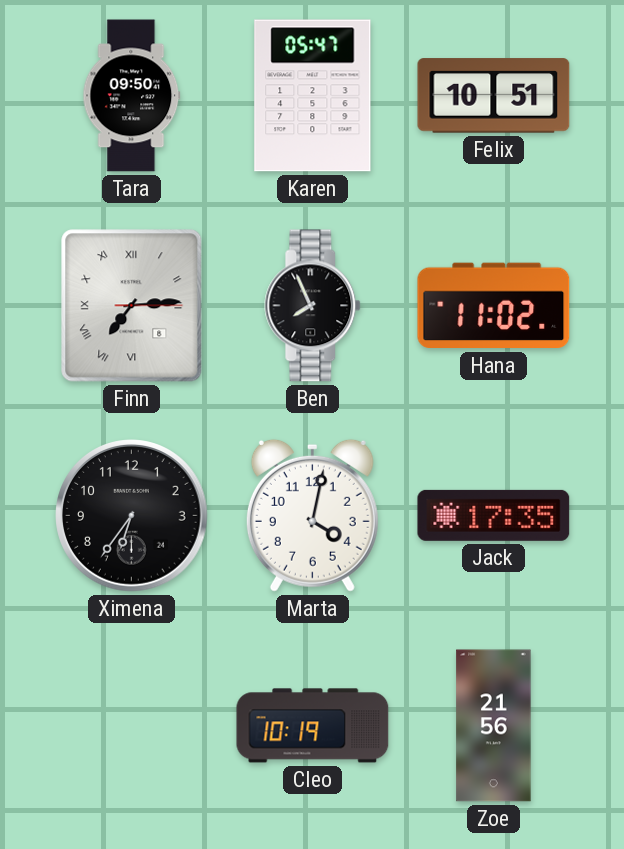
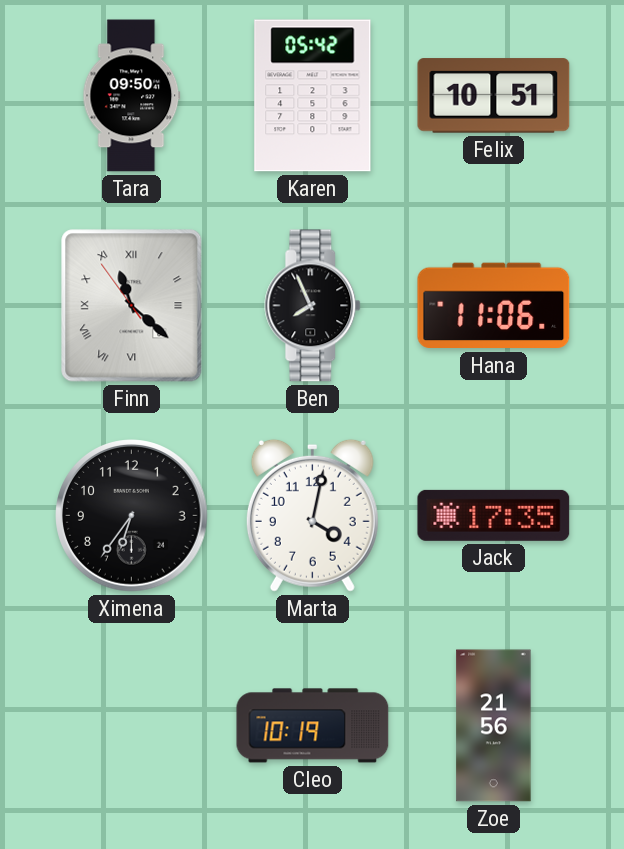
Karen: 05:47 -> 05:42 (313, 96)
Finn: 7:14 -> 11:21 (132, 306)
Hana: 11:02 -> 11:06 (494, 306)
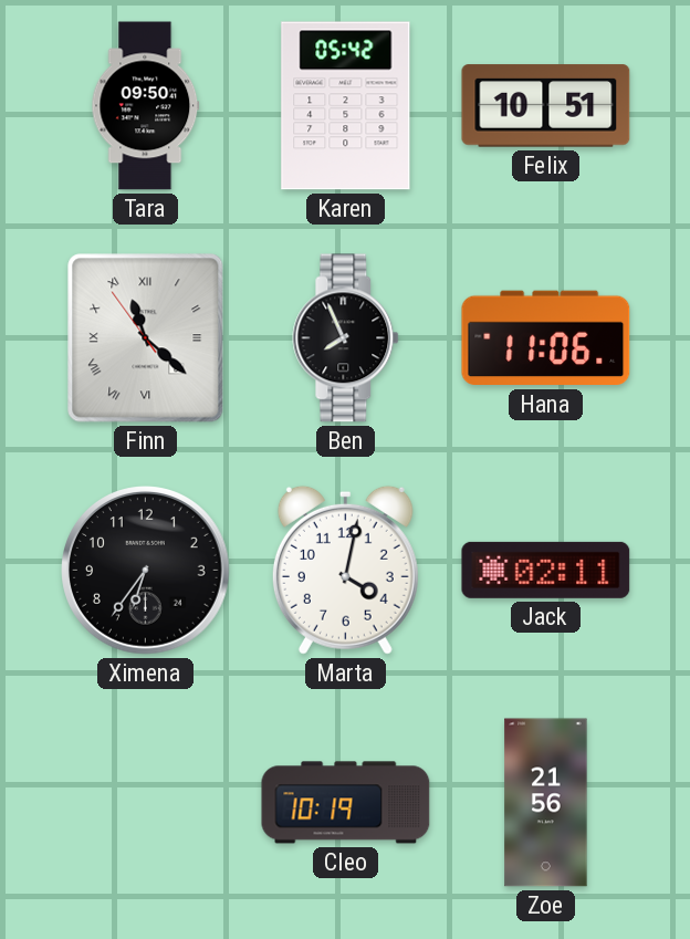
Jack: 17:35 -> 02:11 (546, 570)
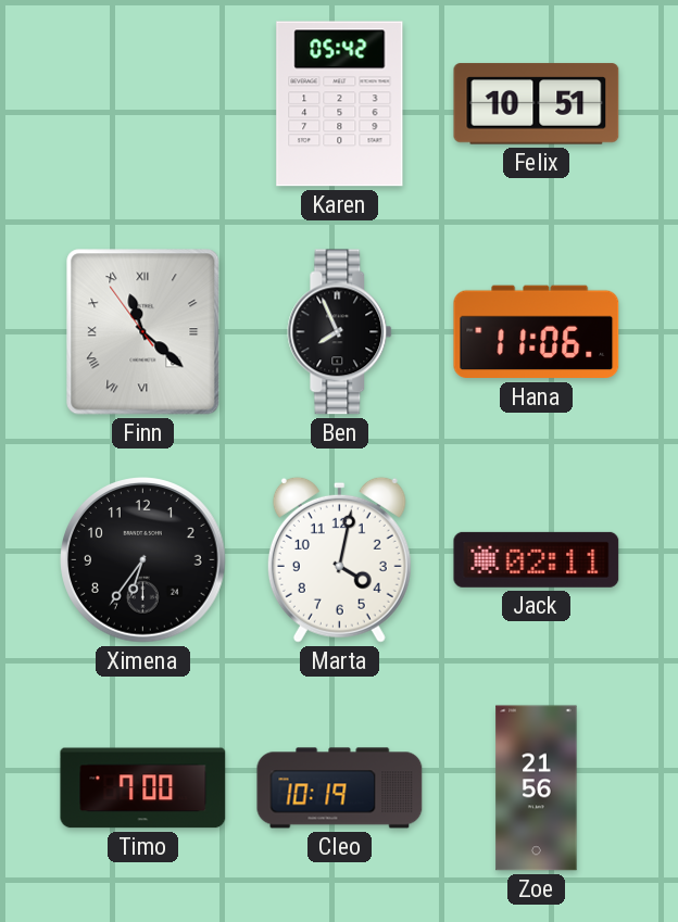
Tara: 09:50 -> none (146, 106)
Timo: none -> 7:00 (143, 788)
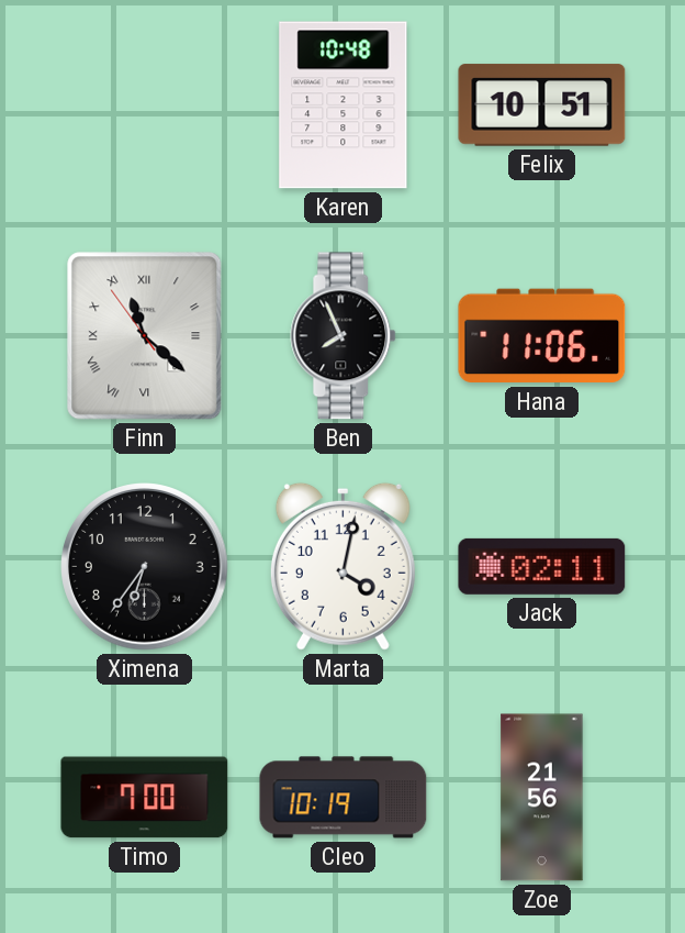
Karen: 05:42 -> 10:48 (344, 105)
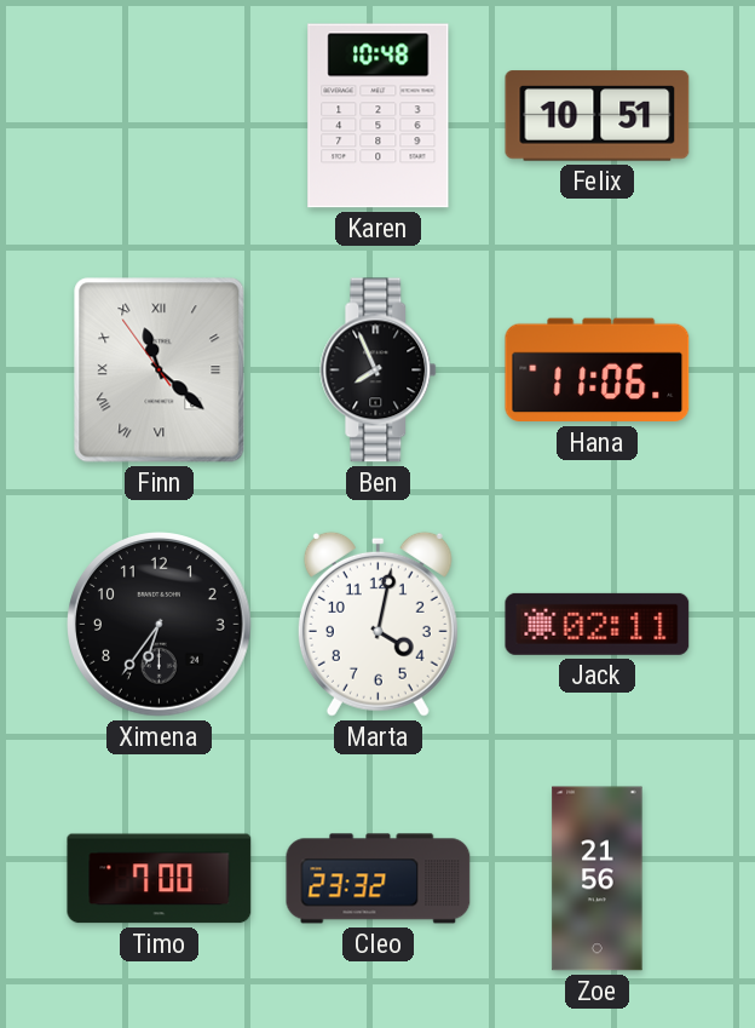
Cleo: 10:19 -> 23:32 (379, 879)
